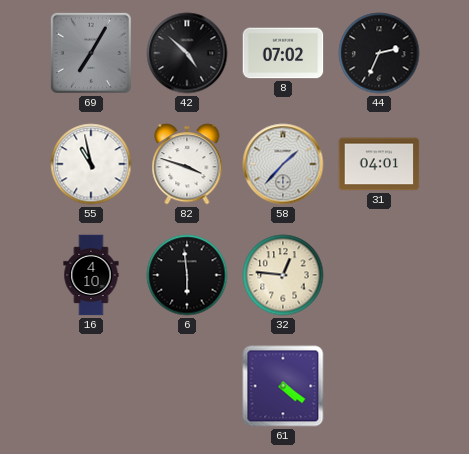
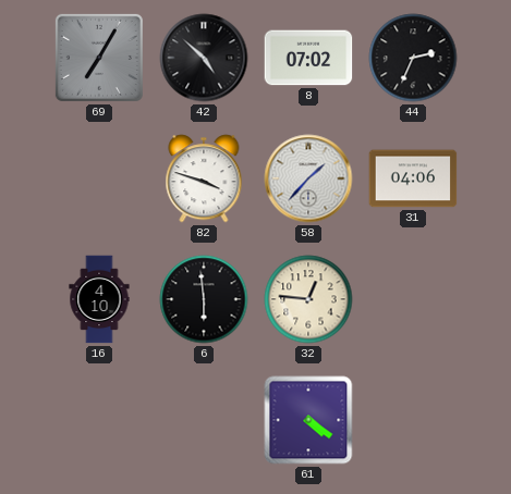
55: 10:58 -> none (91, 164)
31: 04:01 -> 04:06 (413, 178)
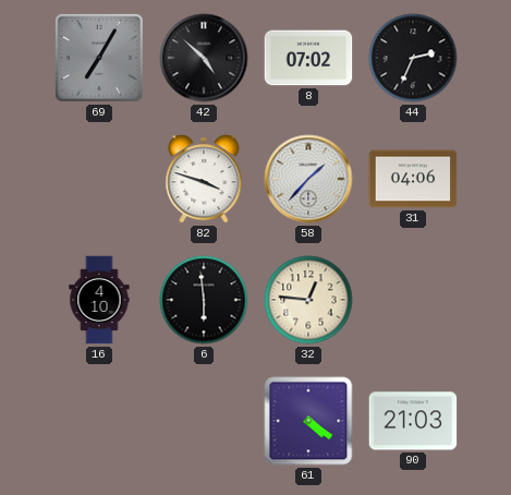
90: none -> 21:03 (413, 421)
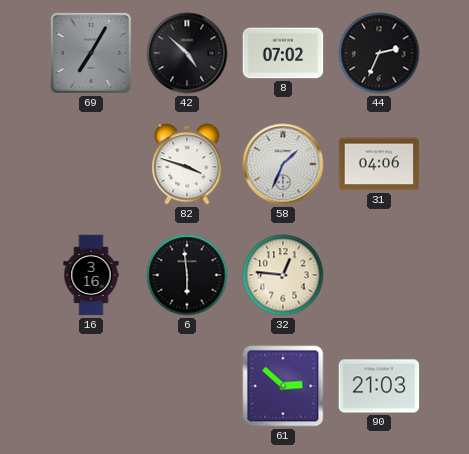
58: 1:37 -> 1:34 (283, 164)
16: 4:10 -> 3:16 (91, 275)
61: 4:21 -> 2:52 (283, 386)
